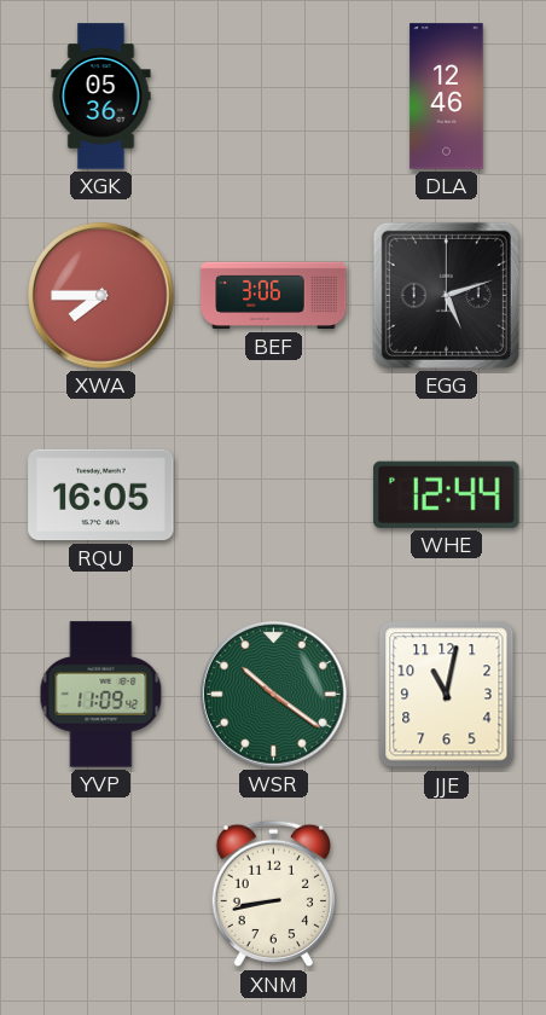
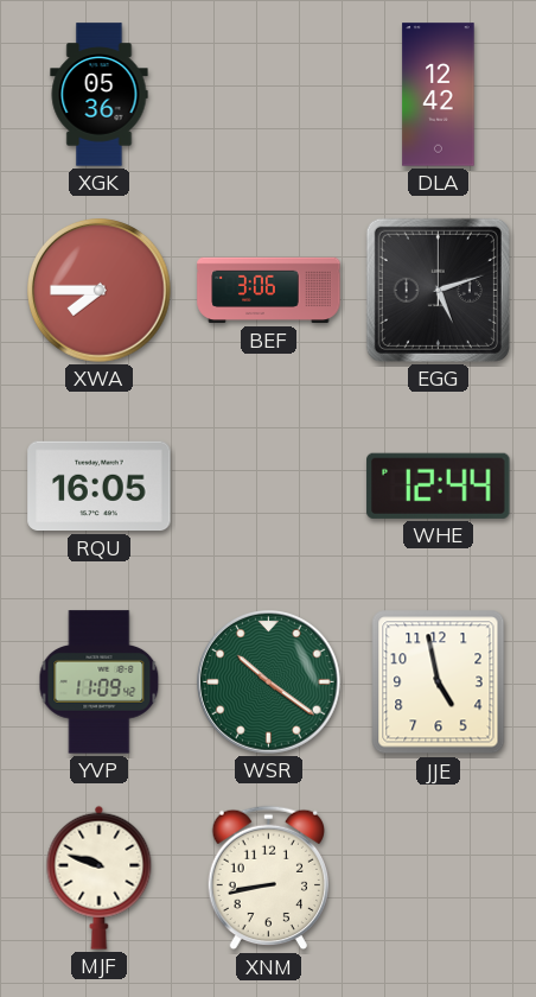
DLA: 12:46 -> 12:42 (439, 95)
JJE: 11:02 -> 4:58 (439, 682)
MJF: none -> 9:48 (100, 877)
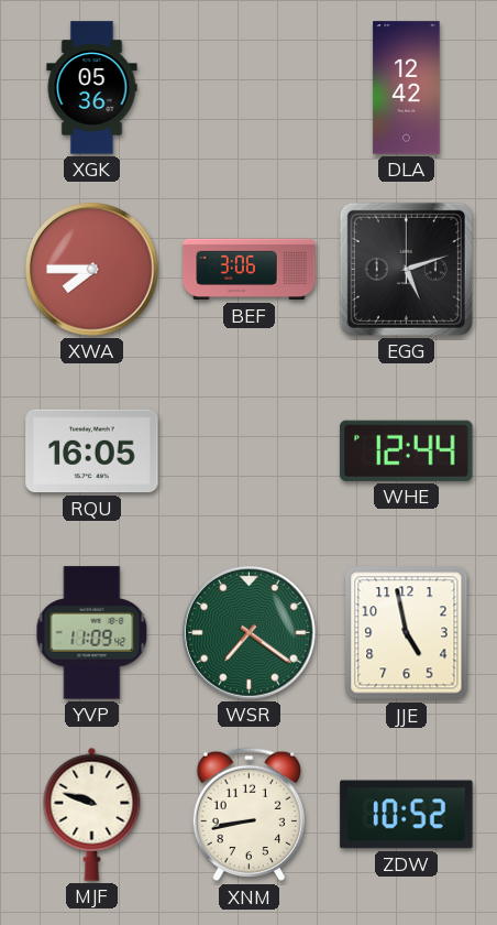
WSR: 10:21 -> 7:21 (250, 633)
ZDW: none -> 10:52 (407, 815)
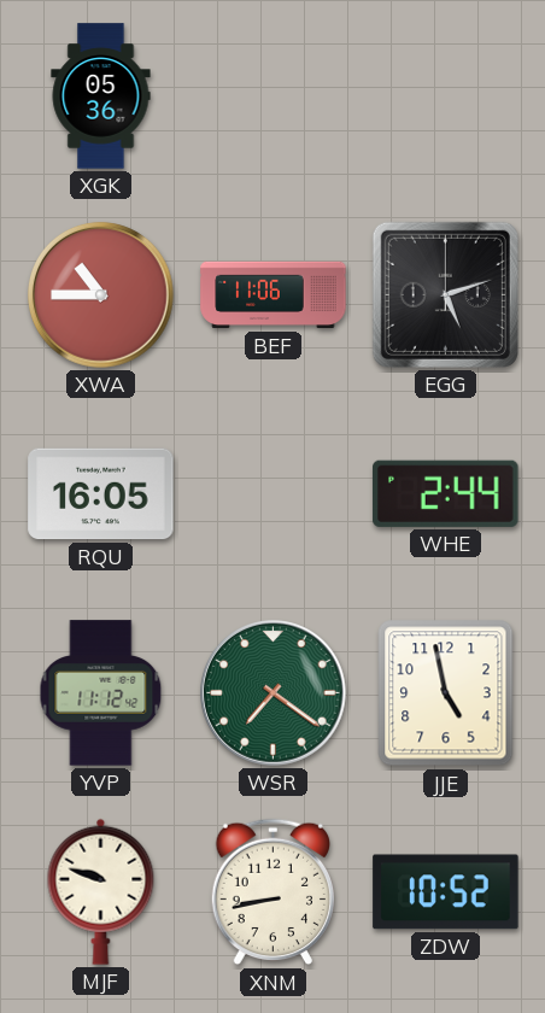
DLA: 12:42 -> none (407, 88)
XWA: 7:45 -> 10:45 (101, 295)
BEF: 3:06 -> 11:06 (274, 295)
WHE: 12:44 -> 2:44 (446, 493)
YVP: 11:09 -> 11:12 (101, 693)
